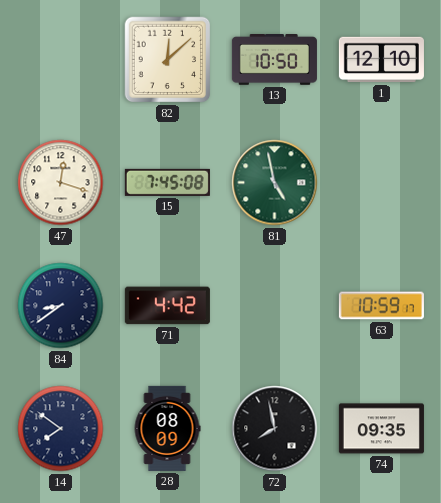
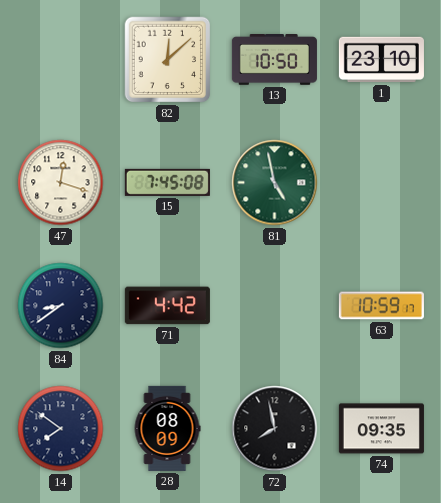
1: 12:10 -> 23:10 (381, 60)
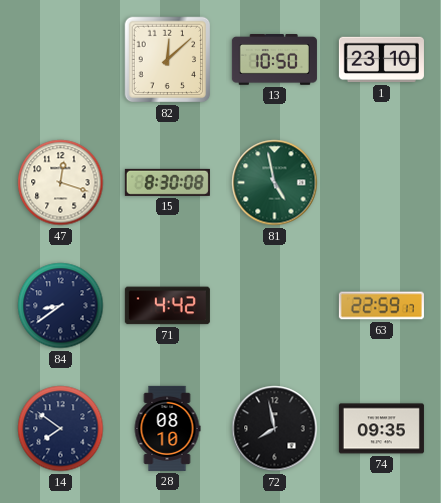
15: 7:45 -> 8:30 (167, 182)
63: 10:59 -> 22:59 (381, 306)
28: 08:09 -> 08:10 (167, 428)
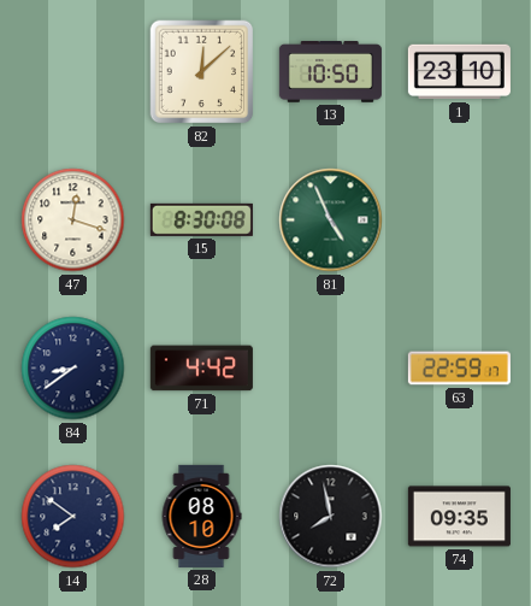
81: 4:58 -> 4:56 (331, 220)
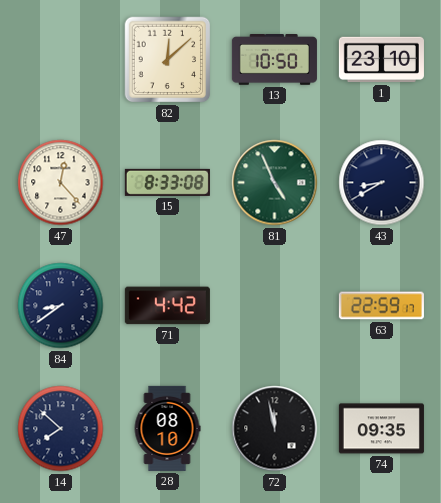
47: 12:18 -> 12:23 (61, 183)
15: 8:30 -> 8:33 (167, 182)
43: none -> 8:40 (382, 183)
14: 7:51 -> 7:52 (61, 429)
72: 7:58 -> 11:58 (275, 429)
